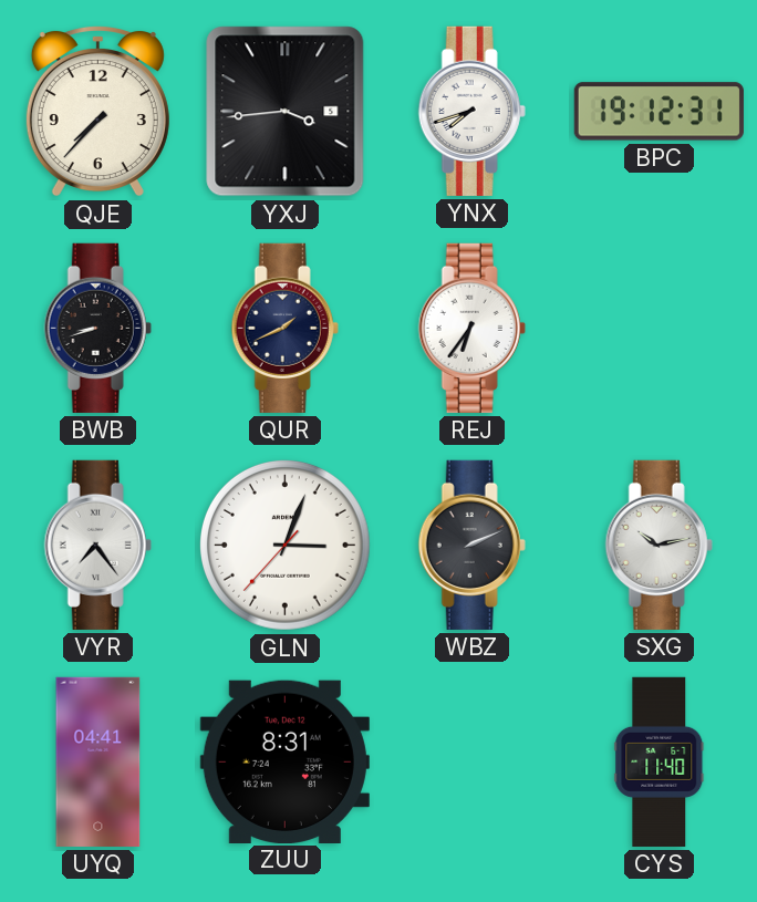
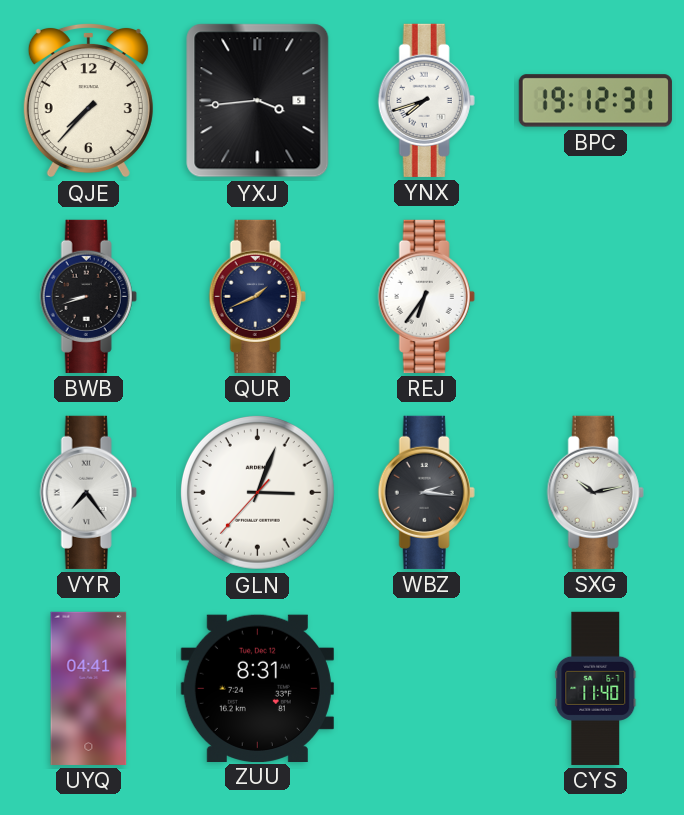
WBZ: 2:11 -> 2:16 (426, 492)
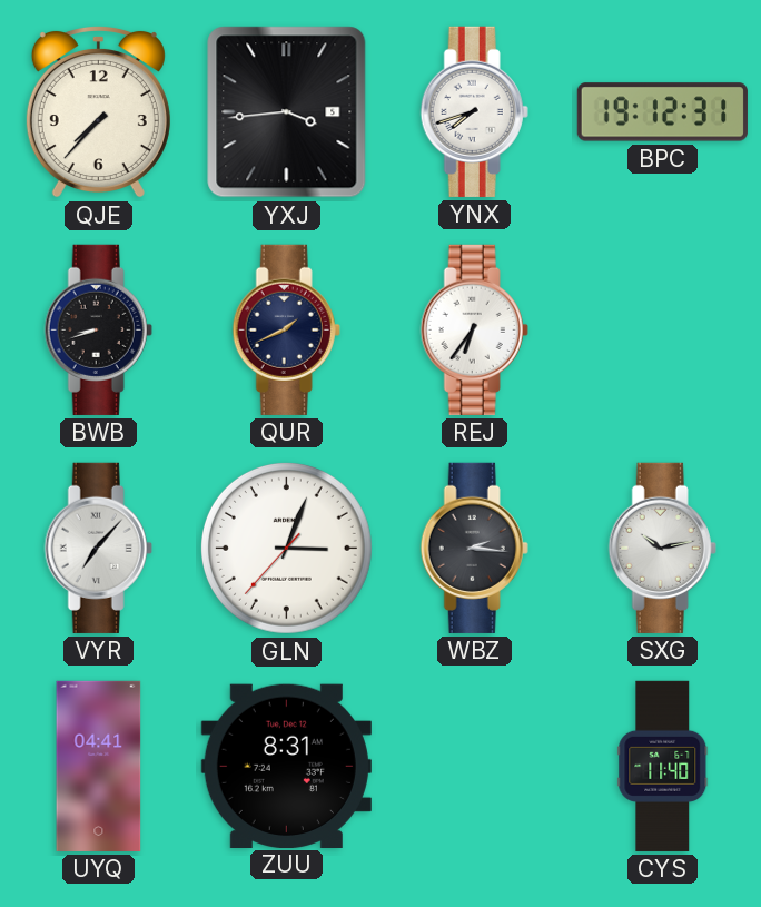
VYR: 7:24 -> 7:07 (98, 548)
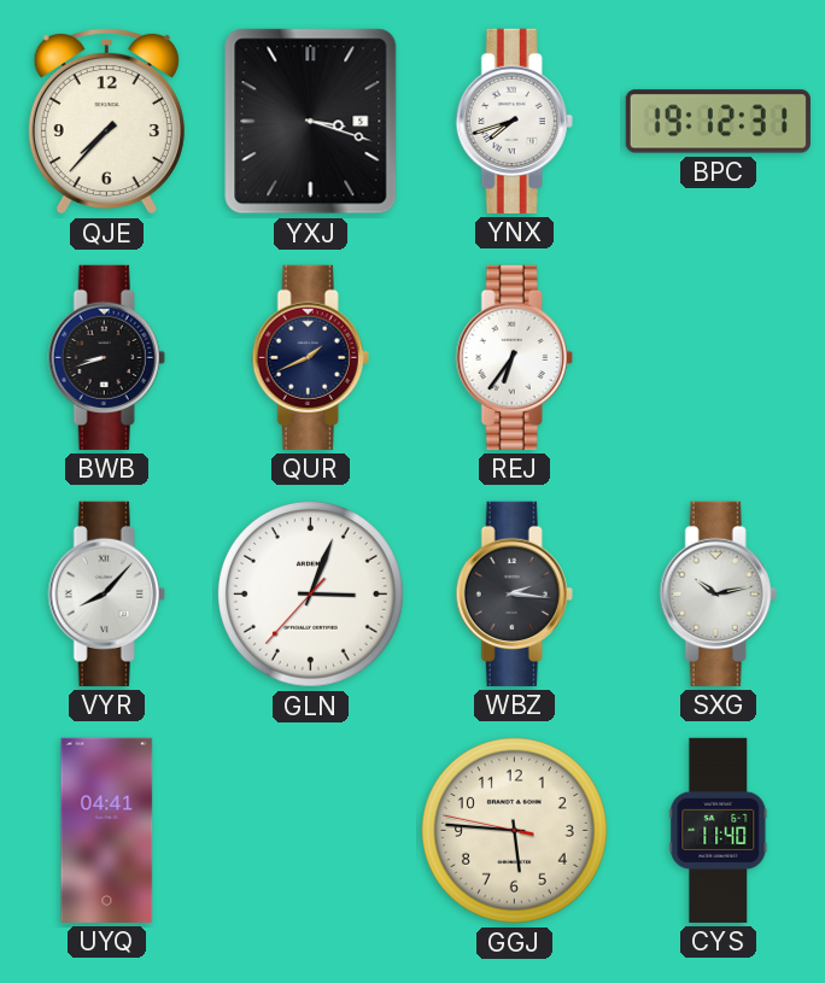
YXJ: 3:44 -> 3:18 (311, 122)
VYR: 7:07 -> 8:07 (106, 593)
ZUU: 8:31 -> none (286, 766)
GGJ: none -> 5:45 (514, 830)
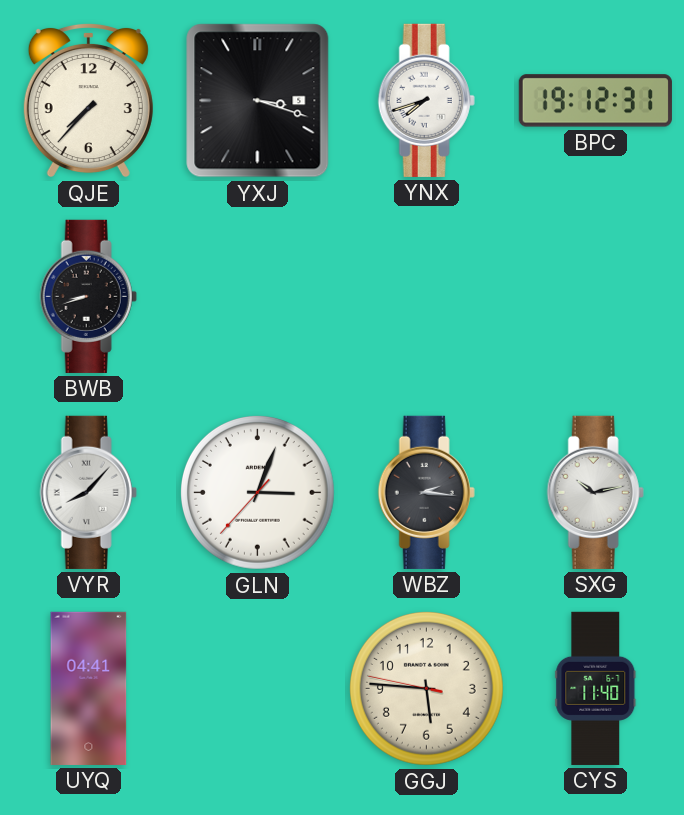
QUR: 1:41 -> none (310, 357)
REJ: 6:36 -> none (514, 357)
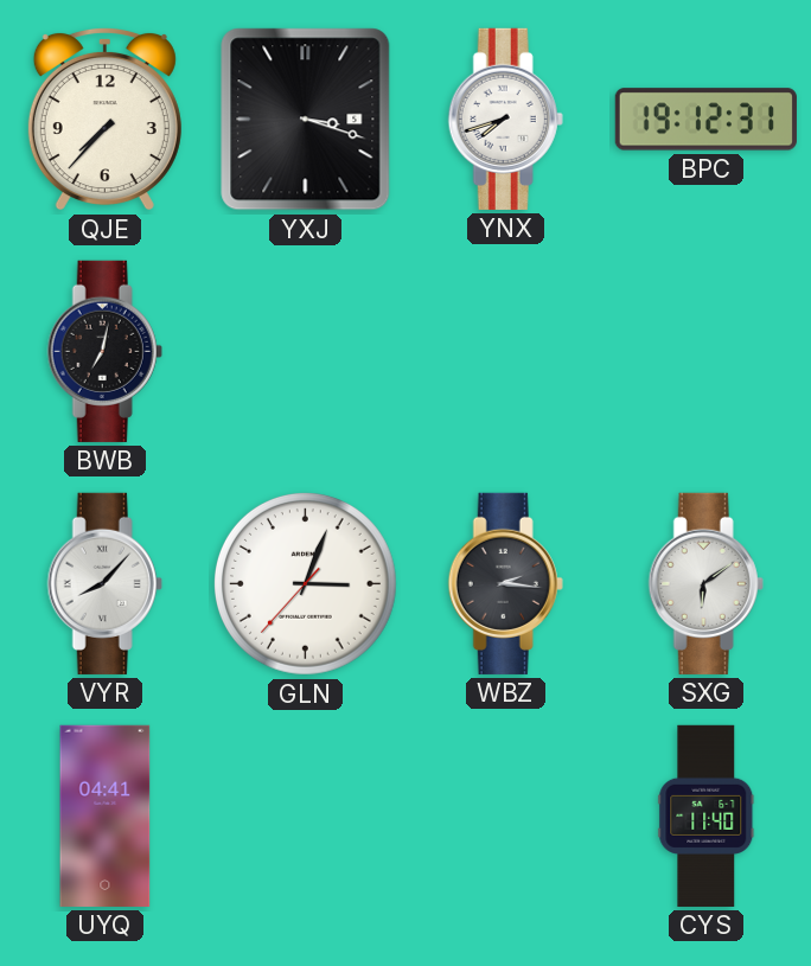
BWB: 8:42 -> 7:02 (104, 351)
SXG: 10:13 -> 6:09 (705, 583)
GGJ: 5:45 -> none (426, 688)
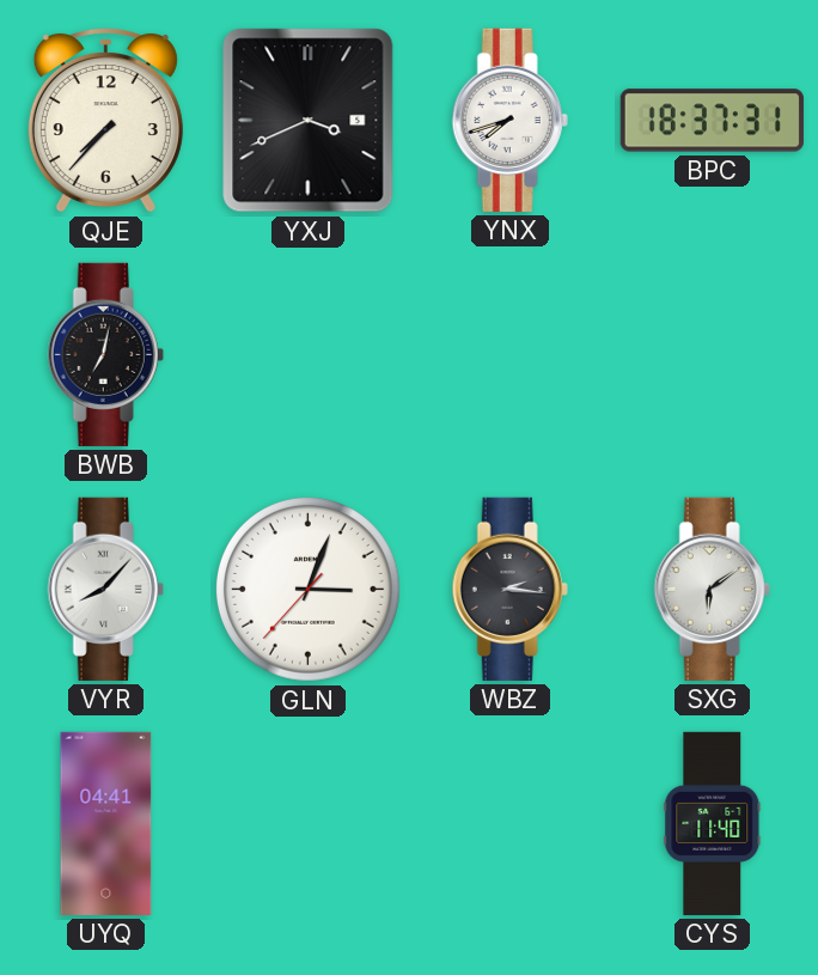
YXJ: 3:18 -> 3:41 (309, 121)
BPC: 19:12 -> 18:37 (712, 121)
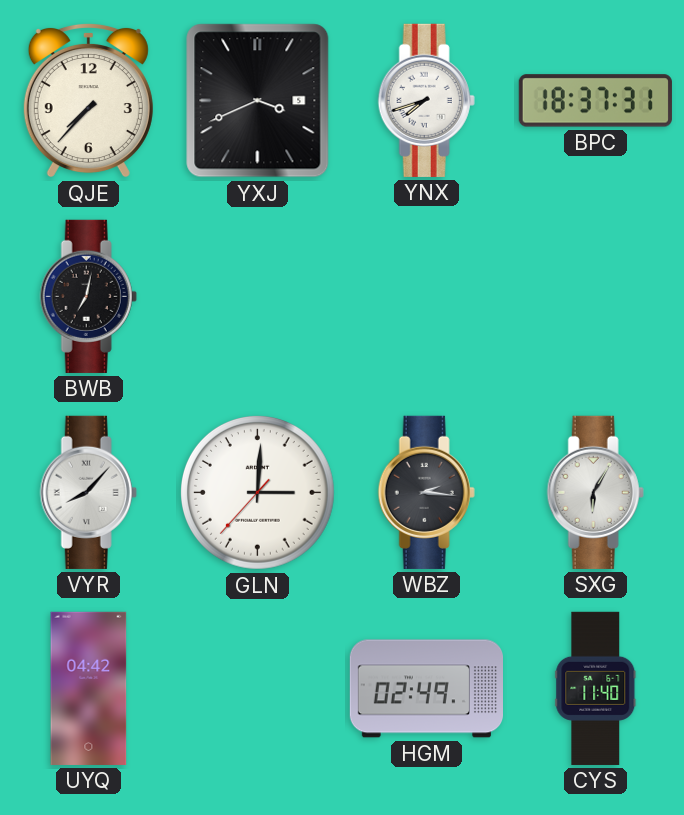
GLN: 3:03 -> 3:00 (257, 492)
SXG: 6:09 -> 6:05 (595, 492)
UYQ: 04:41 -> 04:42 (89, 688)
HGM: none -> 02:49 (426, 689)
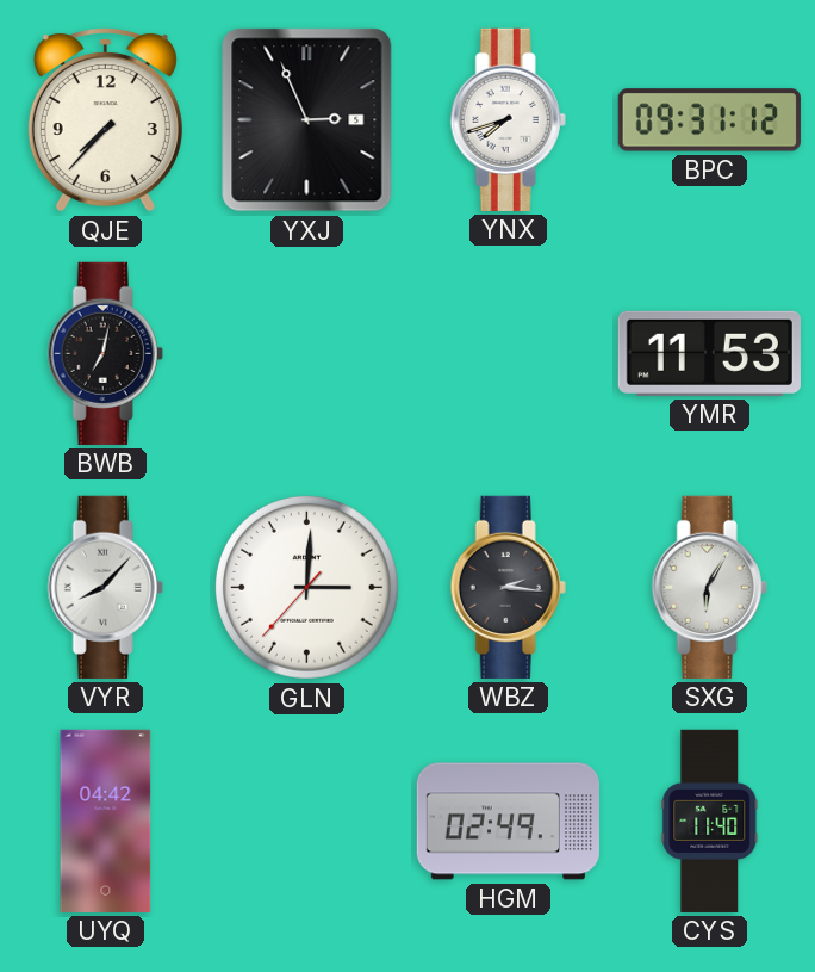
YXJ: 3:41 -> 2:56 (307, 120)
BPC: 18:37 -> 09:31 (709, 120)
YMR: none -> 11:53 (709, 353)
